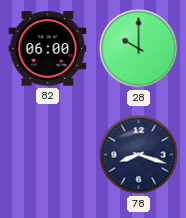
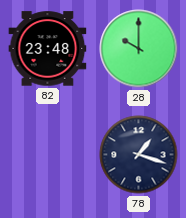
82: 06:00 -> 23:48 (48, 49)
78: 8:18 -> 1:18 (139, 155)
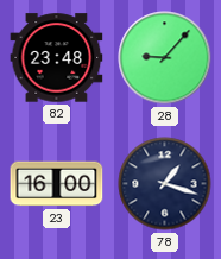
28: 10:00 -> 9:07 (165, 58)
23: none -> 16:00 (57, 184)
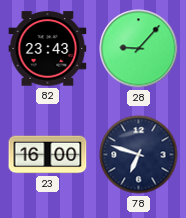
82: 23:48 -> 23:43 (48, 49)
78: 1:18 -> 6:48 (139, 155)
